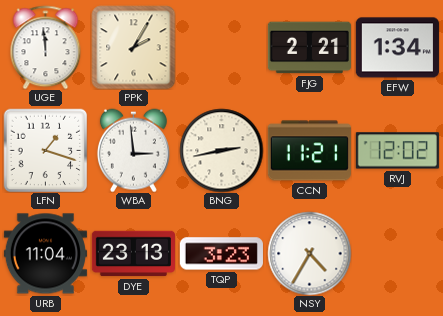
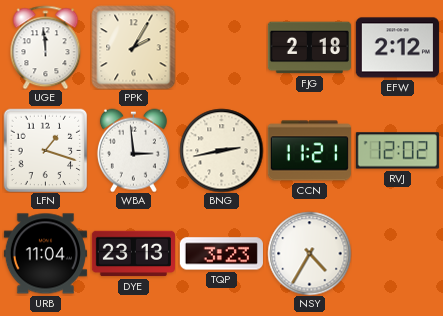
FJG: 2:21 -> 2:18 (309, 48)
EFW: 1:34 -> 2:12 (397, 48)
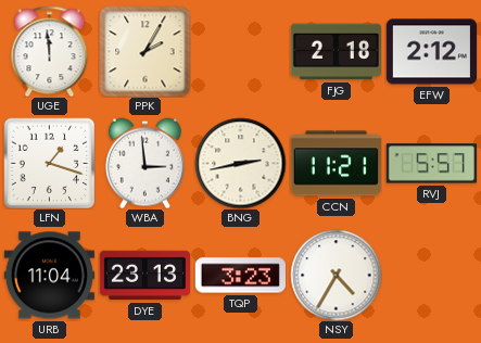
RVJ: 12:02 -> 5:57 (431, 164)
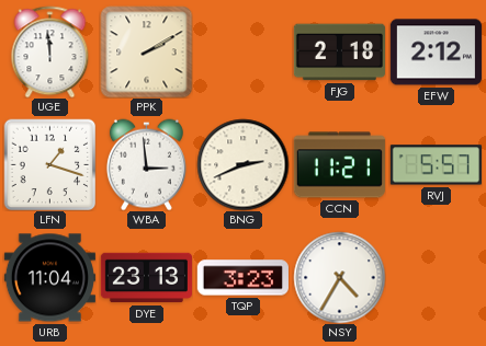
PPK: 2:05 -> 2:10 (146, 51)
BNG: 2:43 -> 2:41 (242, 164)
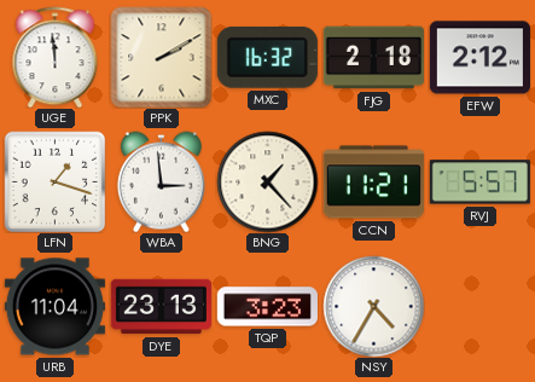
MXC: none -> 16:32 (267, 57)
BNG: 2:41 -> 1:23 (267, 181)
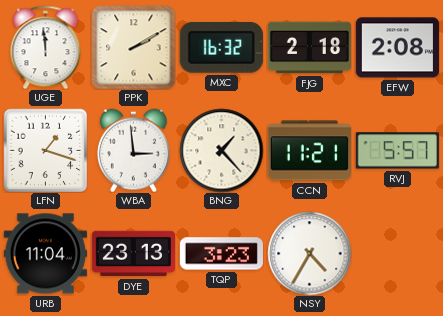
EFW: 2:12 -> 2:08 (397, 48)
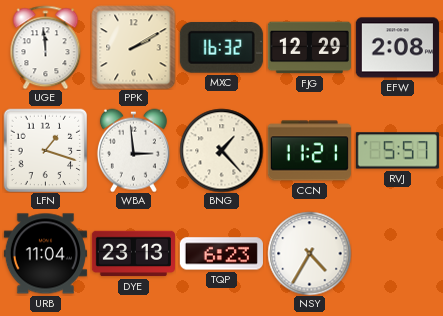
FJG: 2:18 -> 12:29 (309, 48)
TQP: 3:23 -> 6:23 (221, 254)
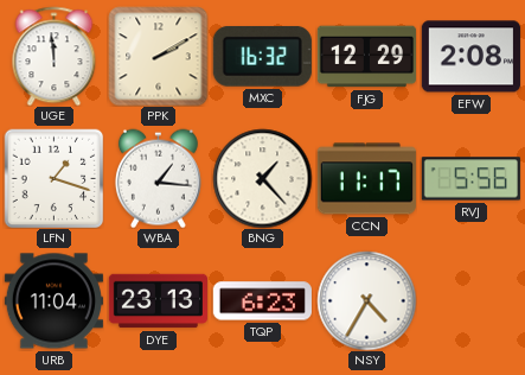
WBA: 2:59 -> 1:16 (158, 178)
CCN: 11:21 -> 11:17 (366, 179)
RVJ: 5:57 -> 5:56 (470, 179)
